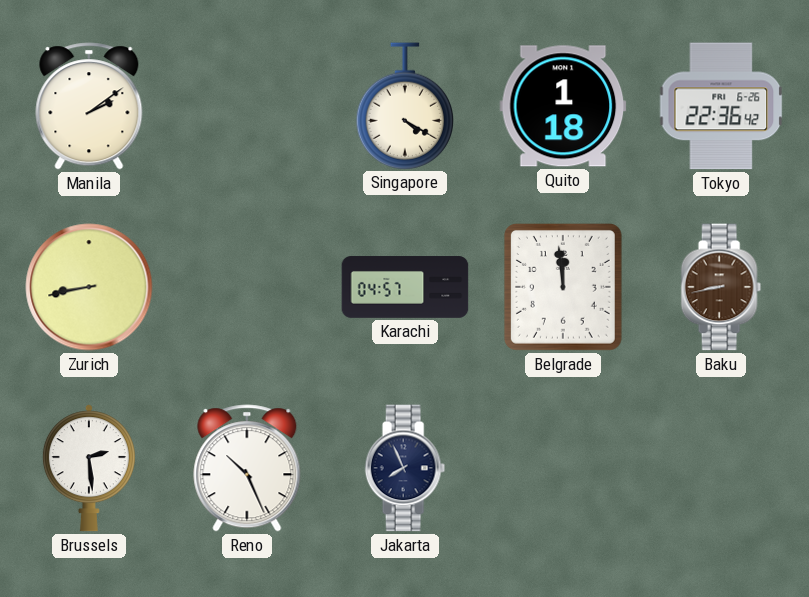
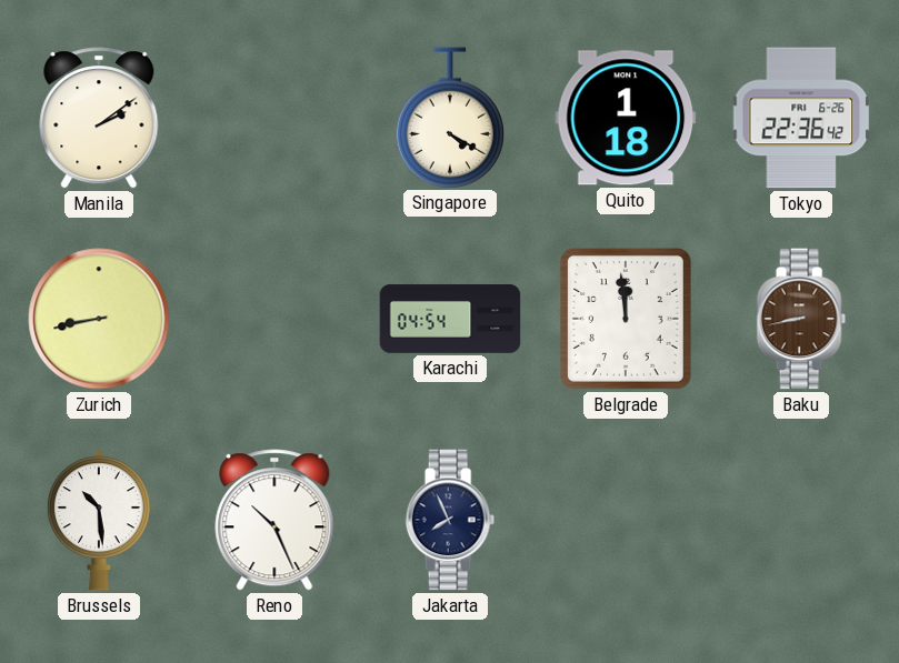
Karachi: 04:57 -> 04:54 (450, 319)
Brussels: 2:29 -> 10:29 (99, 520)
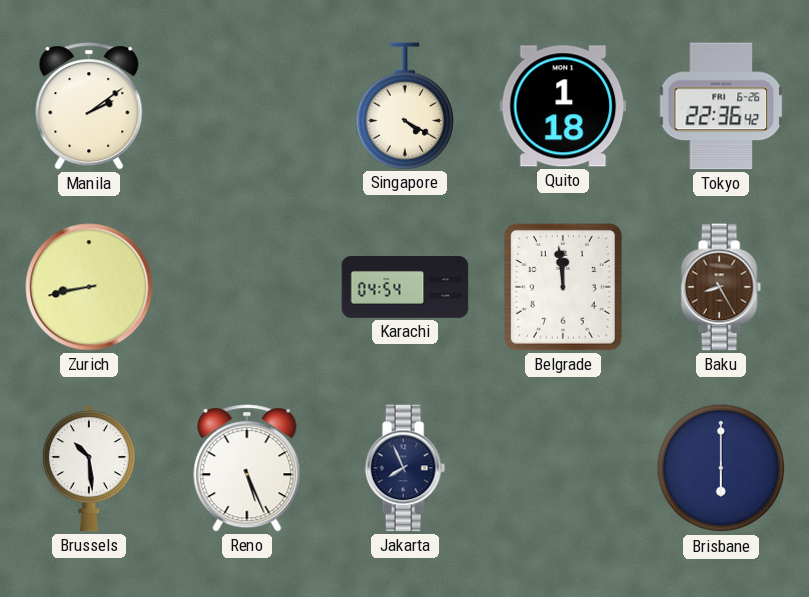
Baku: 8:43 -> 8:25 (721, 287)
Reno: 10:26 -> 5:26 (247, 468)
Brisbane: none -> 6:00 (721, 468)
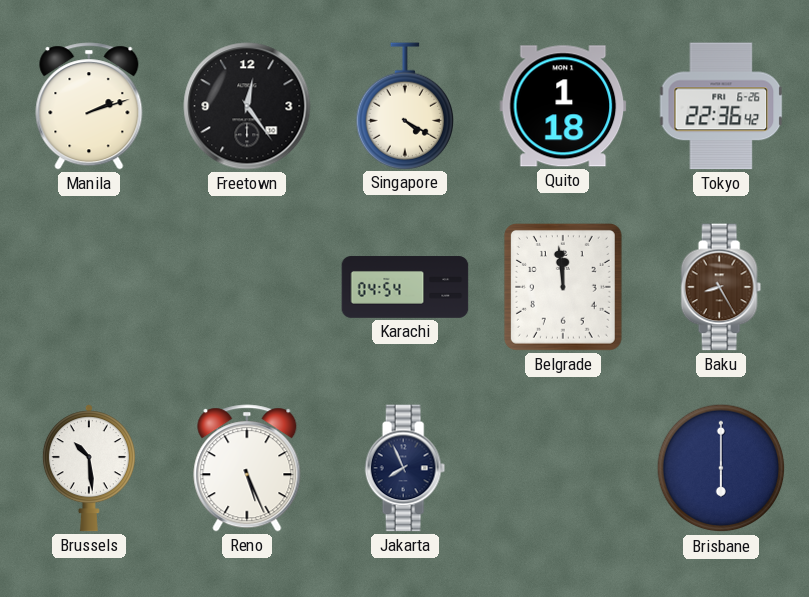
Manila: 2:09 -> 2:12 (89, 106)
Freetown: none -> 12:24 (247, 106)
Zurich: 8:43 -> none (89, 287)
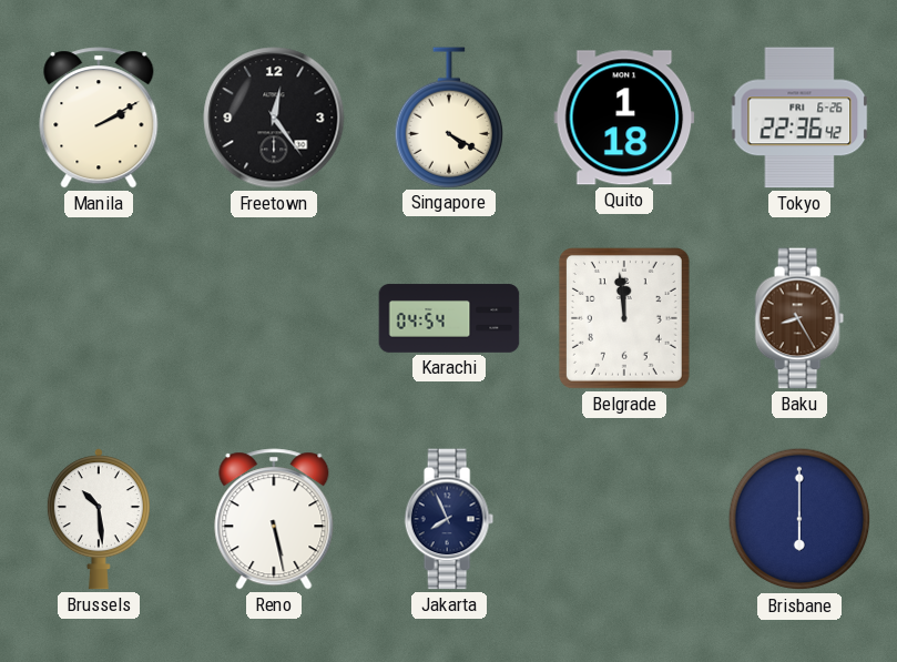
Manila: 2:12 -> 2:10 (99, 118)
Reno: 5:26 -> 5:28 (274, 519)
